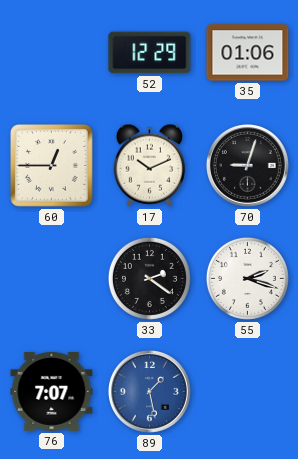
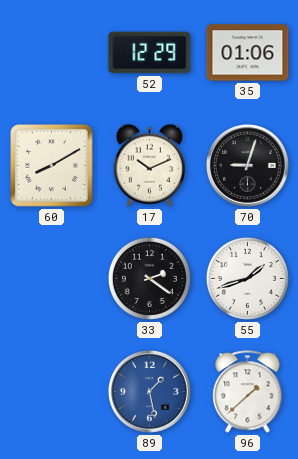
60: 12:45 -> 8:10 (52, 166)
55: 2:18 -> 1:42 (247, 278)
76: 7:07 -> none (52, 391)
96: none -> 1:38 (248, 392)
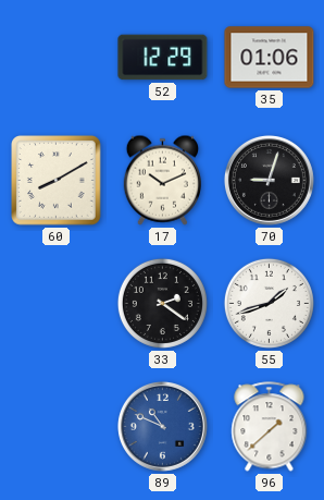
89: 1:28 -> 10:49 (162, 426)
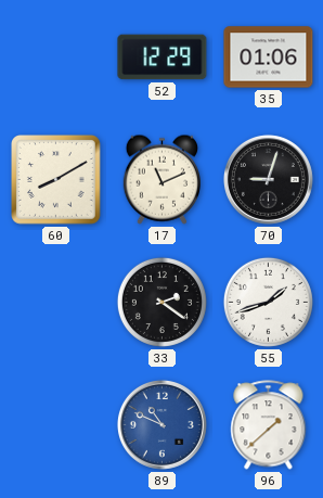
17: 10:11 -> 11:11 (161, 179)
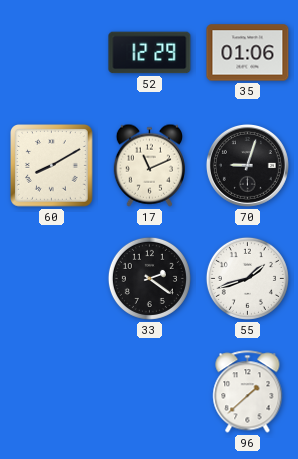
89: 10:49 -> none (161, 424)
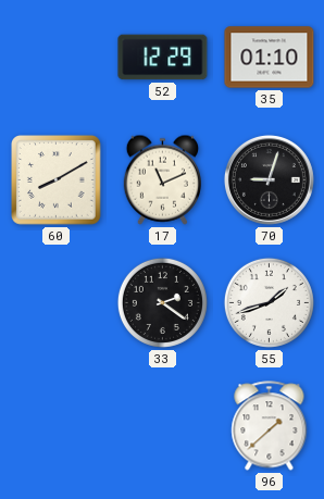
35: 01:06 -> 01:10 (270, 58)
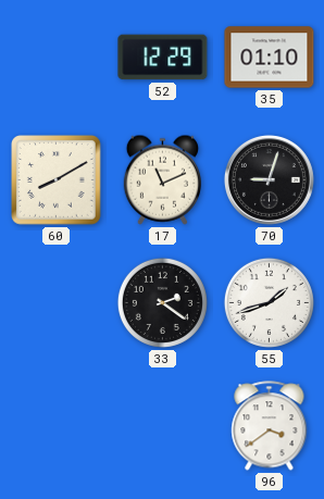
96: 1:38 -> 3:39 (270, 426)
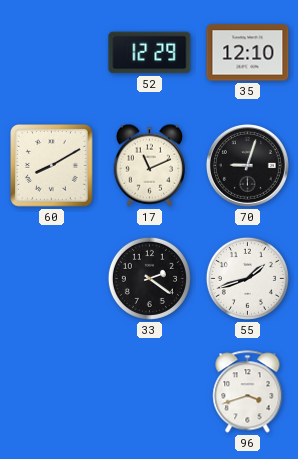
35: 01:10 -> 12:10 (248, 53)
96: 3:39 -> 3:42 (248, 392)
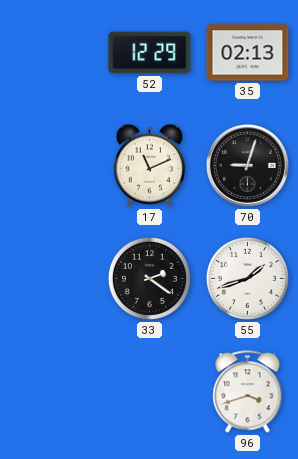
35: 12:10 -> 02:13 (248, 53)
60: 8:10 -> none (52, 166)
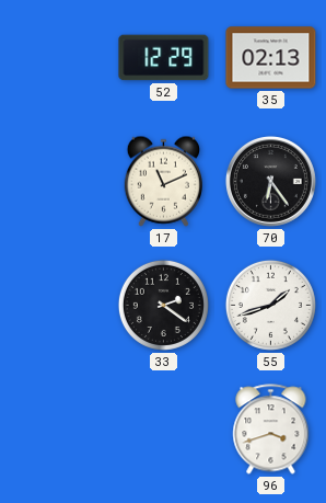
70: 9:03 -> 6:24 (270, 181)
